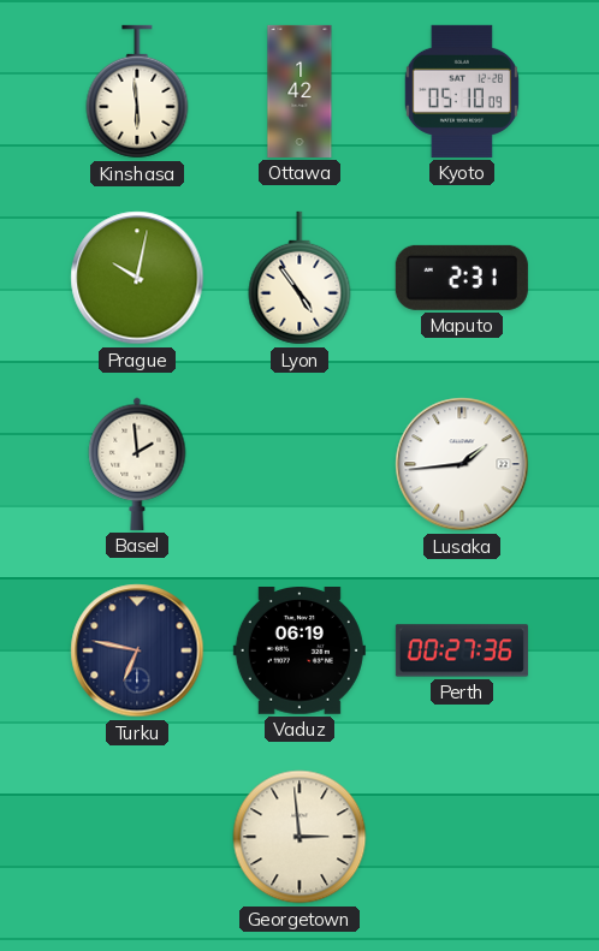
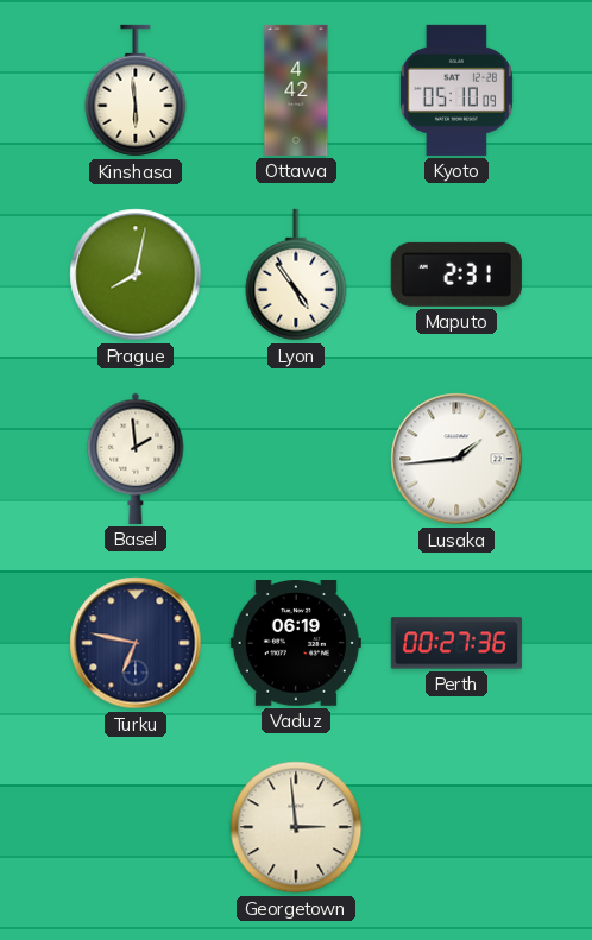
Ottawa: 1:42 -> 4:42 (296, 90)
Prague: 10:02 -> 8:02 (136, 275)
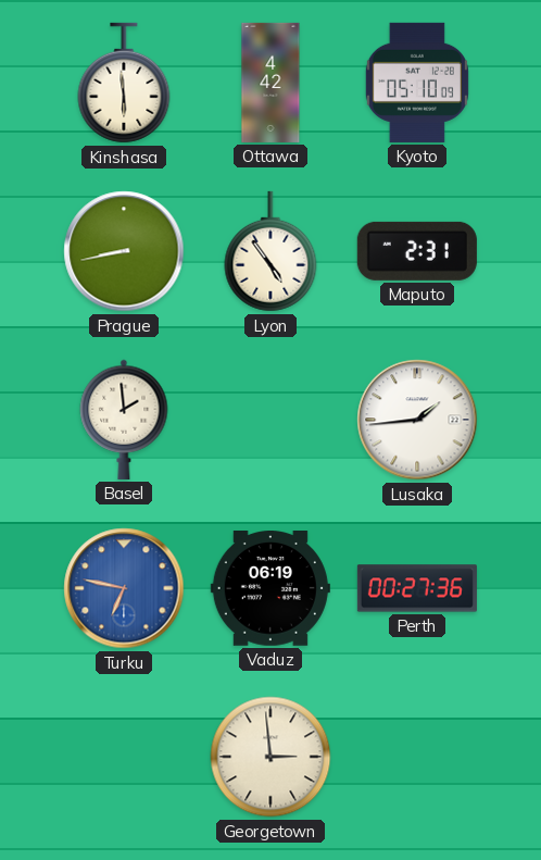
Prague: 8:02 -> 8:43 (124, 251)
Turku dial: navy -> blue (124, 588)
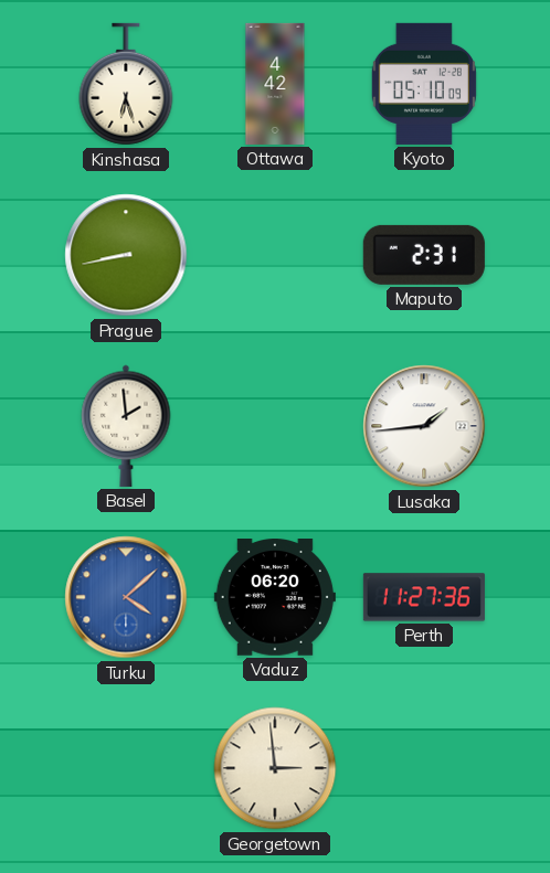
Kinshasa: 5:59 -> 6:27 (126, 84)
Lyon: 4:54 -> none (270, 251)
Turku: 6:47 -> 4:08 (126, 597)
Vaduz: 06:19 -> 06:20 (275, 598)
Perth: 00:27 -> 11:27 (424, 597)
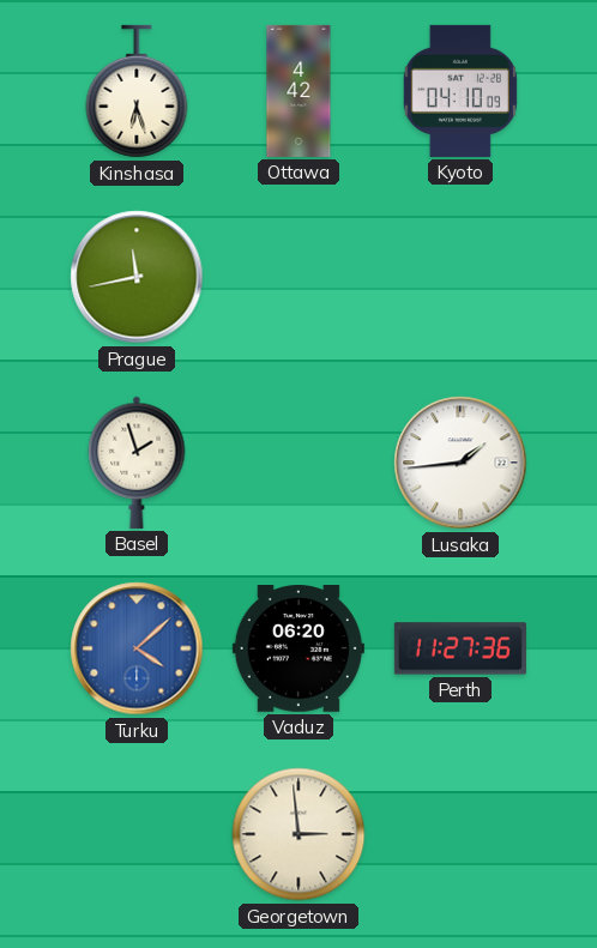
Kyoto: 05:10 -> 04:10 (460, 91)
Prague: 8:43 -> 11:43 (137, 277)
Maputo: 2:31 -> none (424, 255)
Basel: 1:59 -> 1:57 (137, 463)
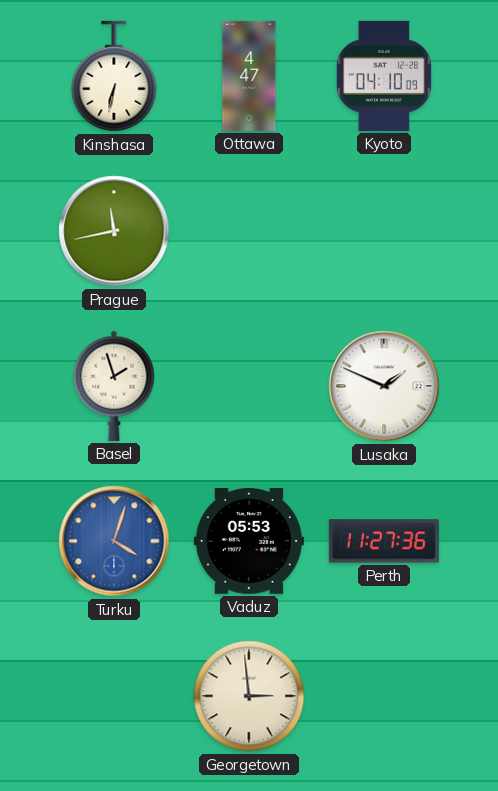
Kinshasa: 6:27 -> 6:32 (114, 76)
Ottawa: 4:42 -> 4:47 (249, 76)
Lusaka: 1:44 -> 1:49 (384, 386)
Turku: 4:08 -> 4:03 (114, 541)
Vaduz: 06:20 -> 05:53 (249, 542)
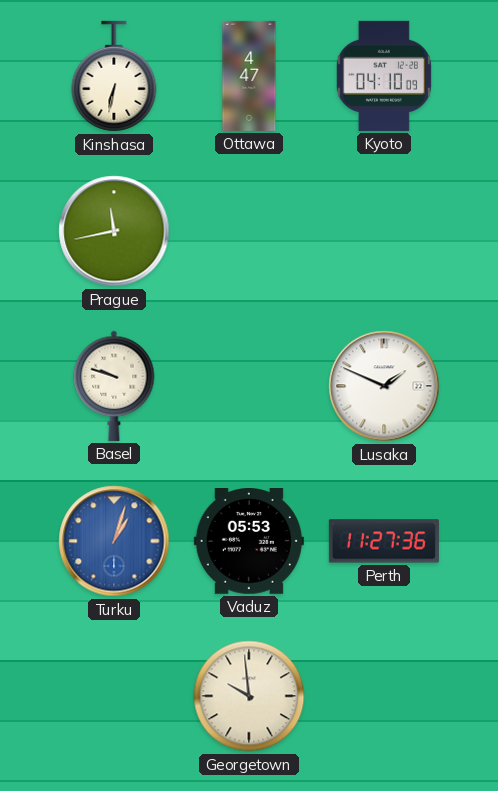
Basel: 1:57 -> 9:48 (114, 386)
Turku: 4:03 -> 1:03 (114, 541)
Georgetown: 2:59 -> 9:59 (249, 696)
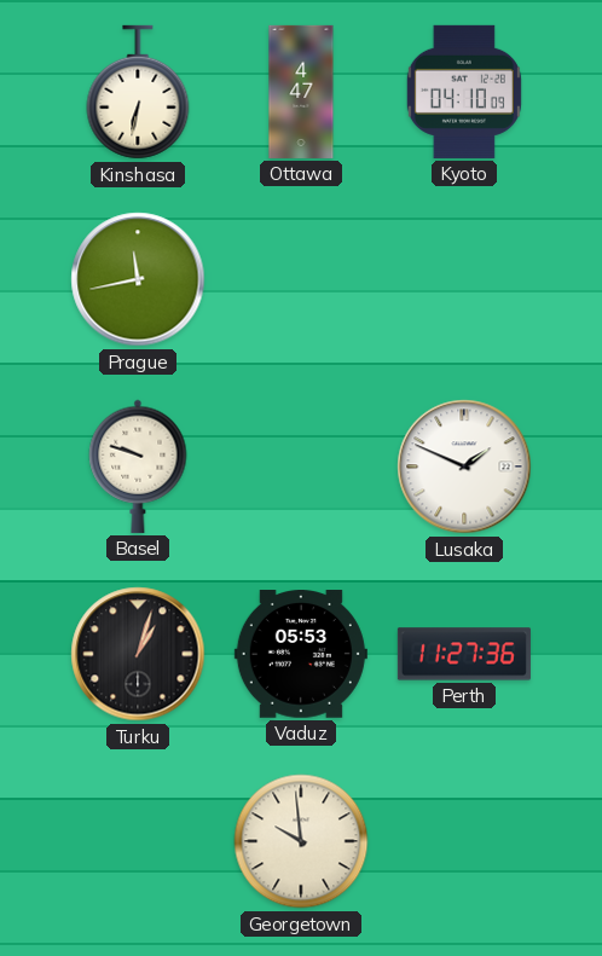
Turku dial: blue -> black (138, 654)
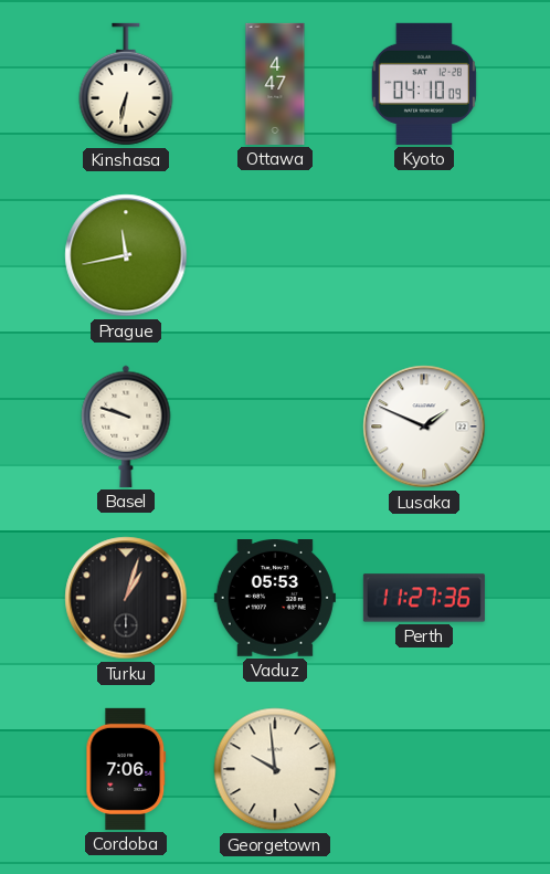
Cordoba: none -> 7:06 (126, 769)
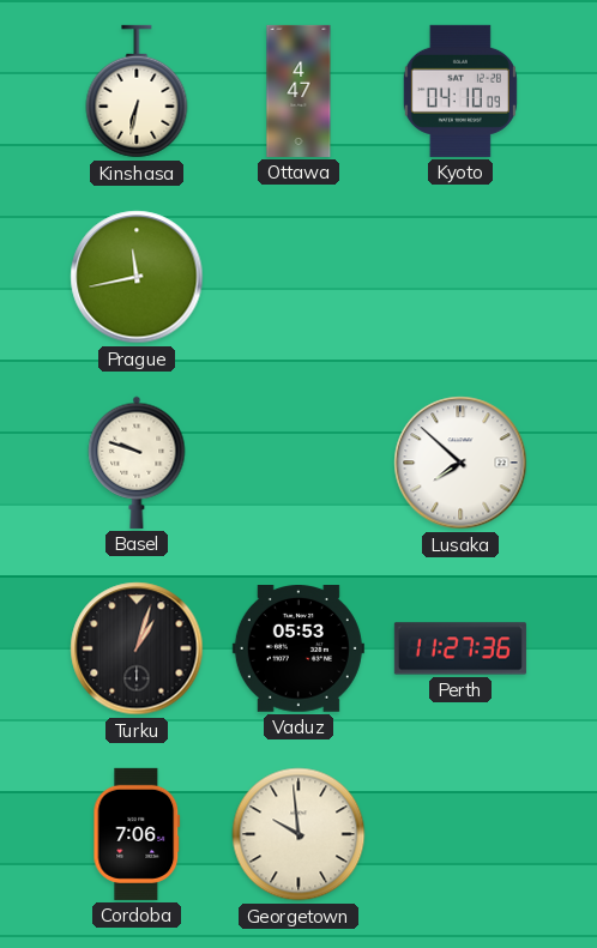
Lusaka: 1:49 -> 7:52 (460, 463)
